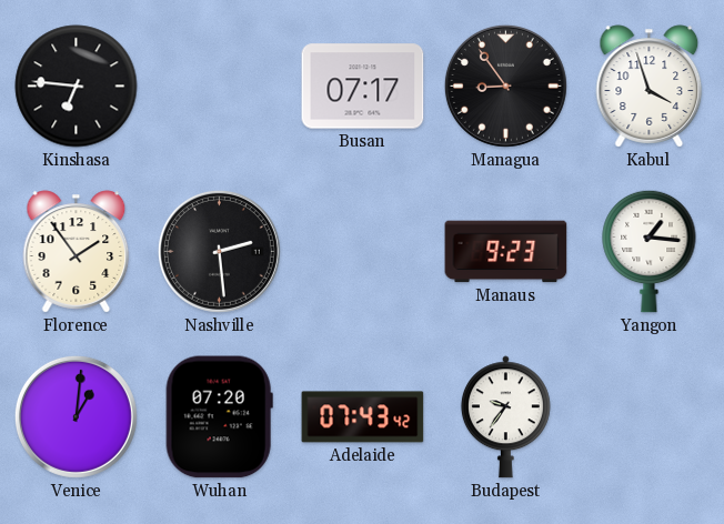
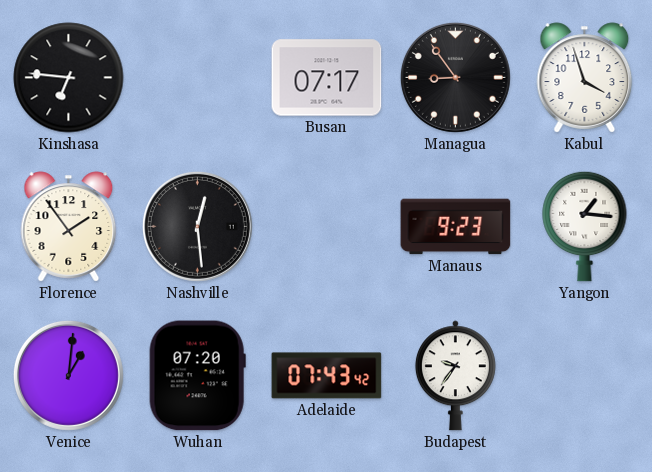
Nashville: 2:29 -> 12:29 (197, 226)
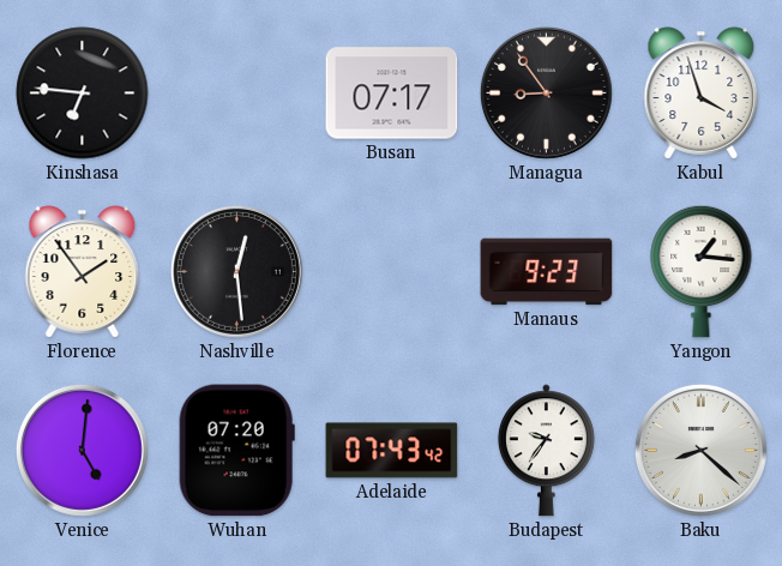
Venice: 1:01 -> 5:01 (82, 450)
Baku: none -> 8:22 (700, 450)
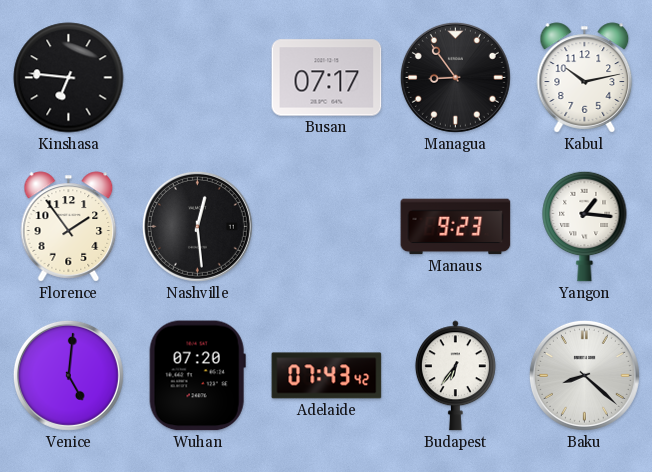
Kabul: 3:57 -> 10:13 (585, 78)
Budapest: 9:36 -> 6:36 (455, 376)
